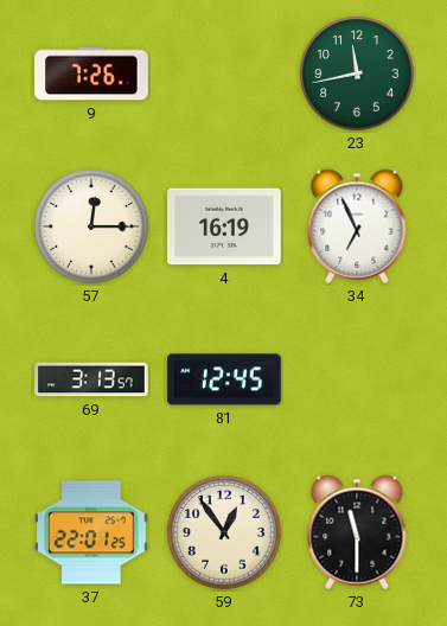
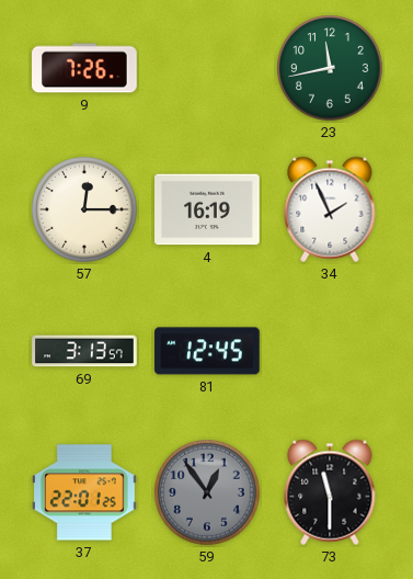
34: 6:56 -> 1:56 (330, 209)
59 dial: cream -> grey (207, 492)
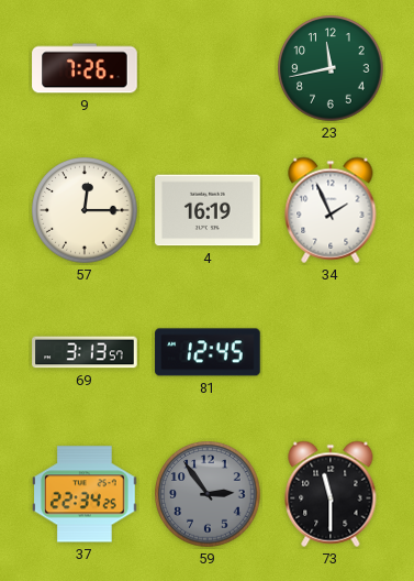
37: 22:01 -> 22:34 (86, 494)
59: 12:54 -> 2:54 (208, 494)
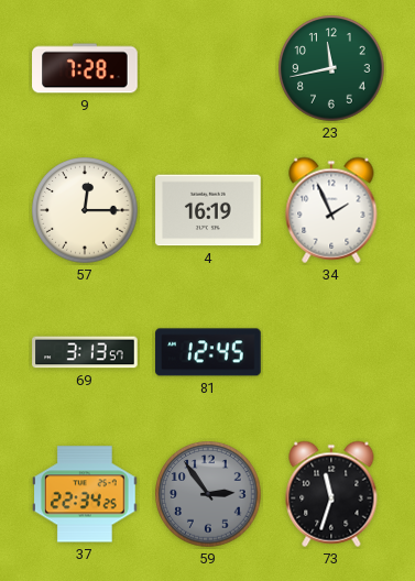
9: 7:26 -> 7:28 (85, 68)
73: 11:30 -> 11:33 (331, 494)
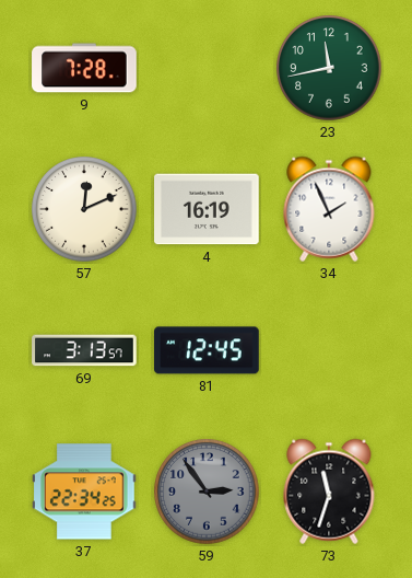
57: 12:15 -> 12:11 (84, 209)
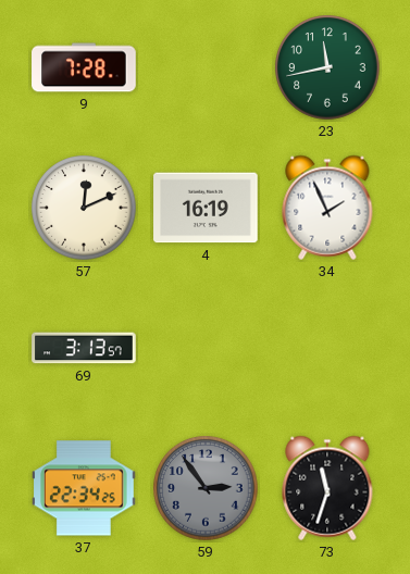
81: 12:45 -> none (207, 350)
